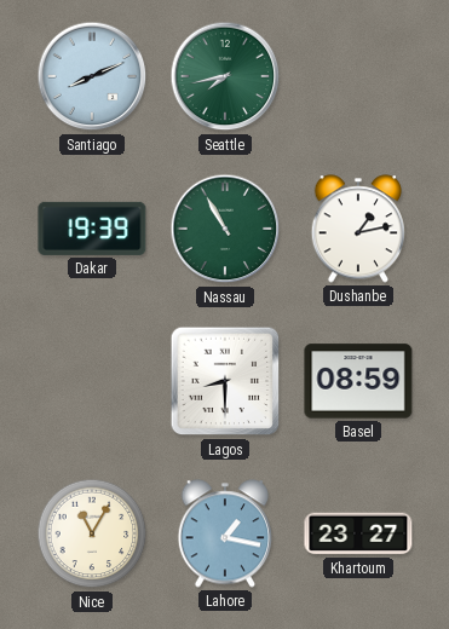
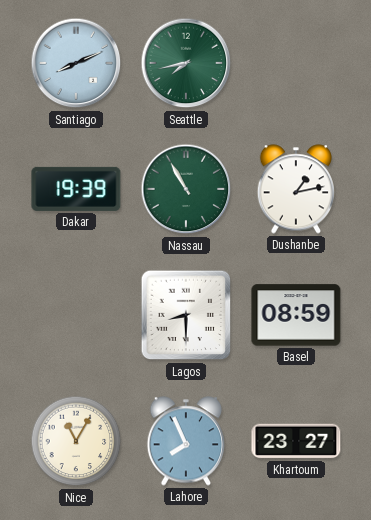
Lahore: 1:17 -> 7:56 (186, 441)
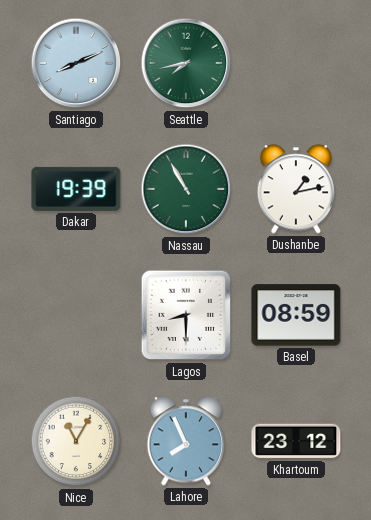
Khartoum: 23:27 -> 23:12 (296, 441)
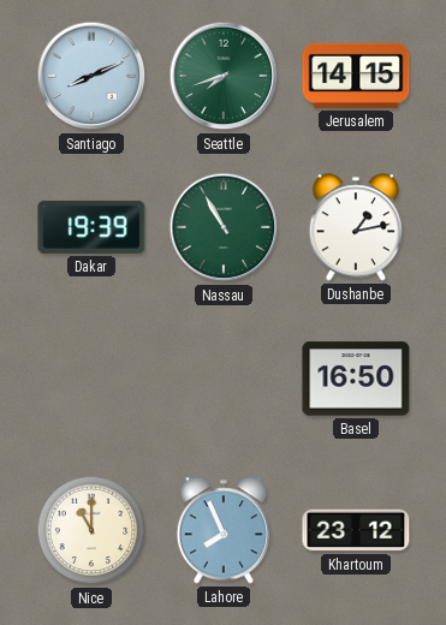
Seattle: 7:43 -> 7:42 (224, 76)
Jerusalem: none -> 14:15 (356, 76)
Lagos: 8:30 -> none (186, 315)
Basel: 08:59 -> 16:50 (356, 379)
Nice: 11:05 -> 11:00 (91, 530)
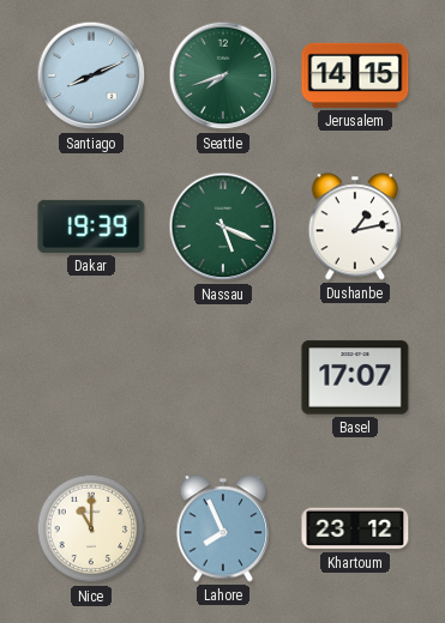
Nassau: 10:55 -> 5:19 (223, 226)
Basel: 16:50 -> 17:07 (355, 377)
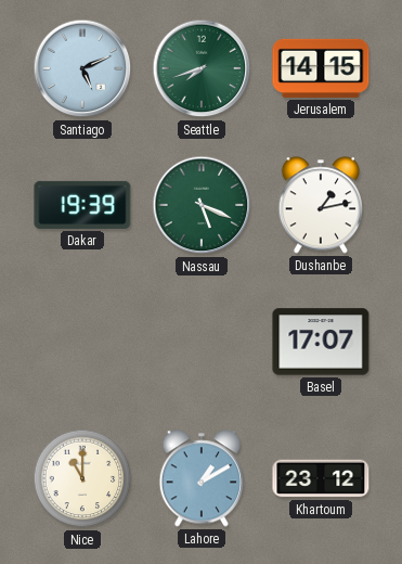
Santiago: 8:11 -> 5:11 (82, 68)
Lahore: 7:56 -> 1:10 (202, 478)
